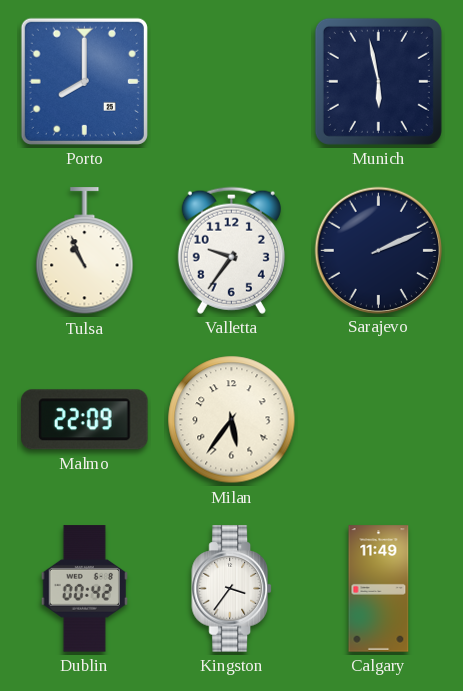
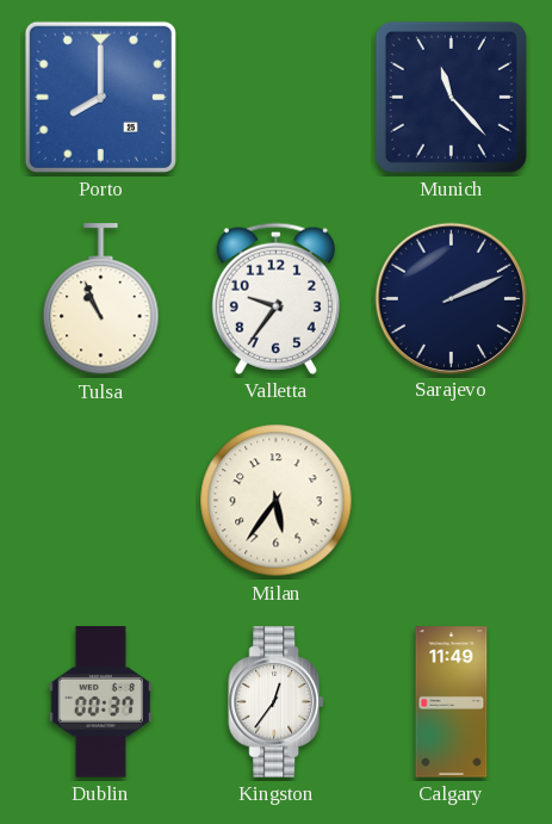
Munich: 5:58 -> 11:23 (451, 97)
Malmo: 22:09 -> none (85, 420)
Dublin: 00:42 -> 00:37 (100, 702)
Kingston: 3:36 -> 12:36 (275, 702)
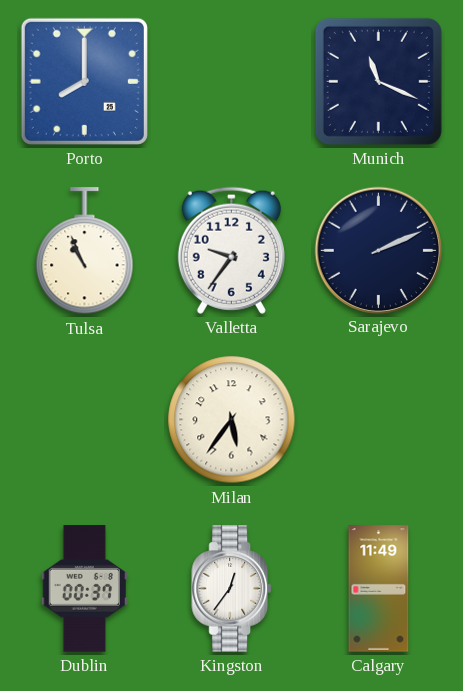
Munich: 11:23 -> 11:19 (378, 81)
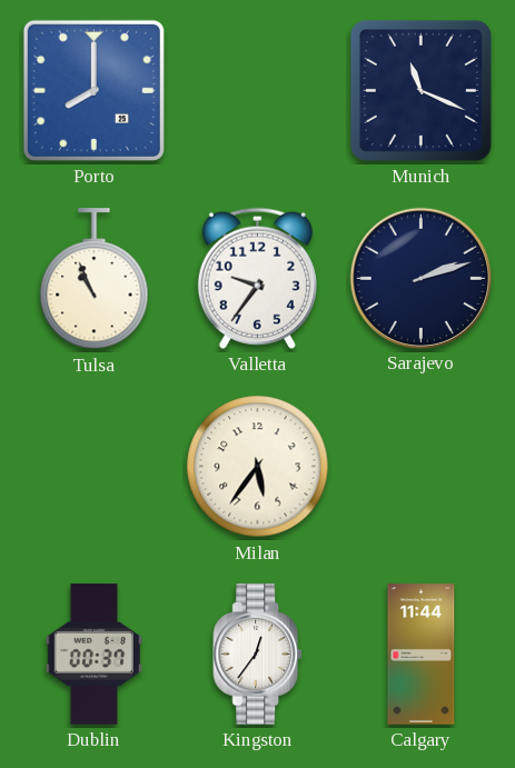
Sarajevo: 2:11 -> 2:12 (420, 278)
Calgary: 11:49 -> 11:44 (422, 655)
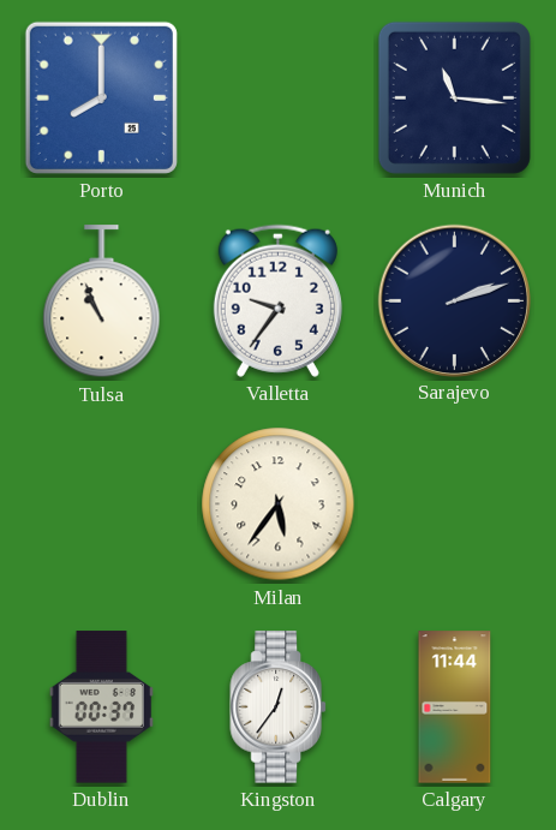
Munich: 11:19 -> 11:16 (454, 97)
